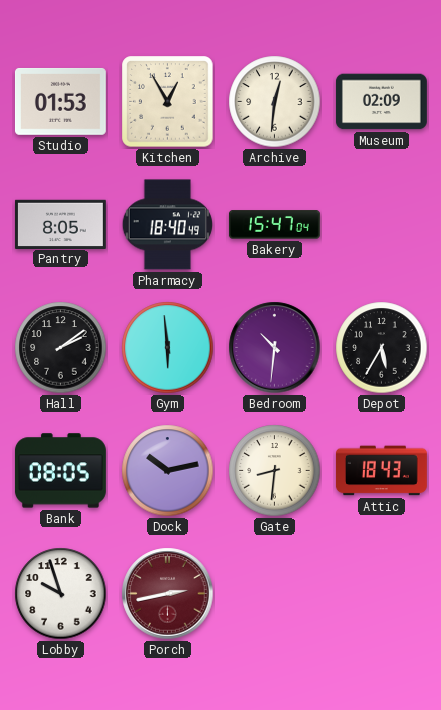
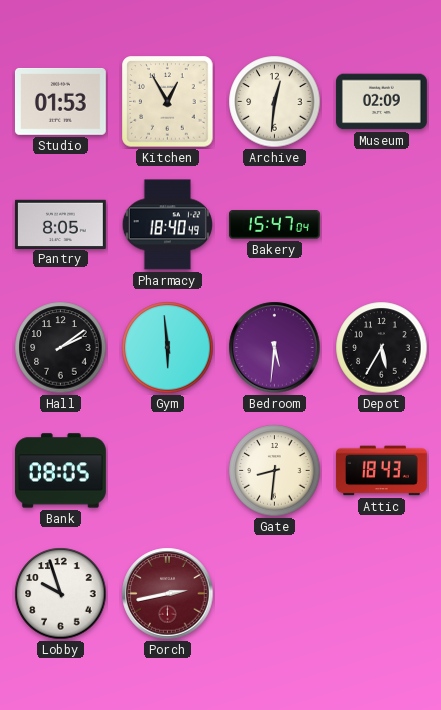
Bedroom: 10:31 -> 5:31 (275, 348)
Dock: 10:13 -> none (168, 471)
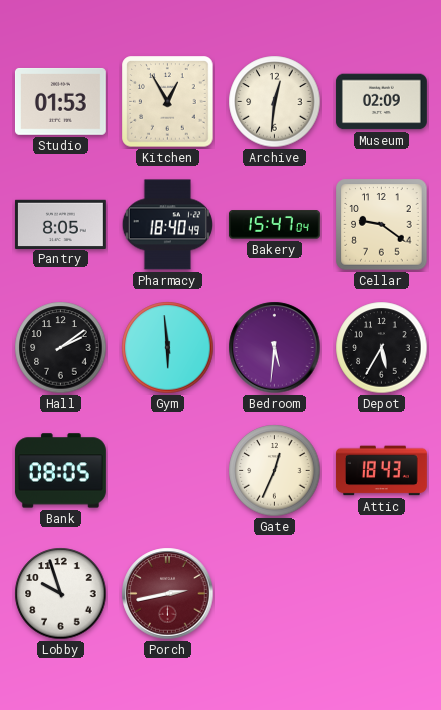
Cellar: none -> 9:21 (382, 225)
Gate: 8:31 -> 12:34 (275, 471)
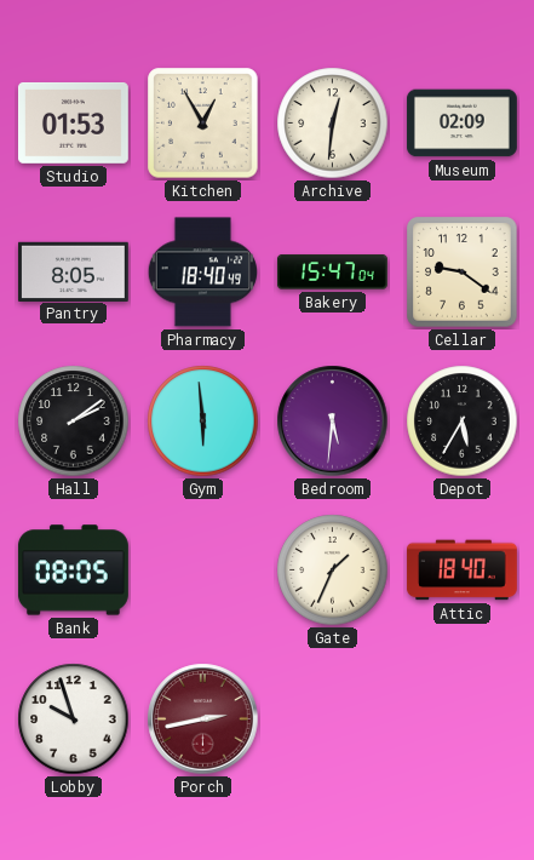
Gate: 12:34 -> 1:34 (333, 571)
Attic: 18:43 -> 18:40 (461, 571)
